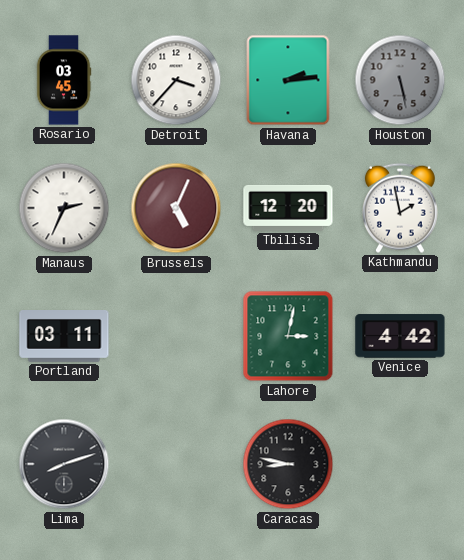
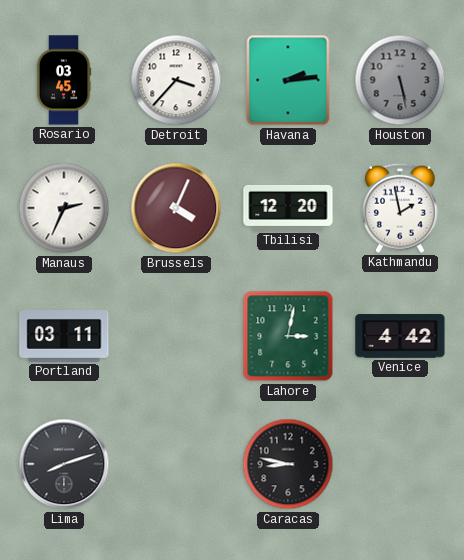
Brussels: 5:04 -> 4:04 (176, 208)
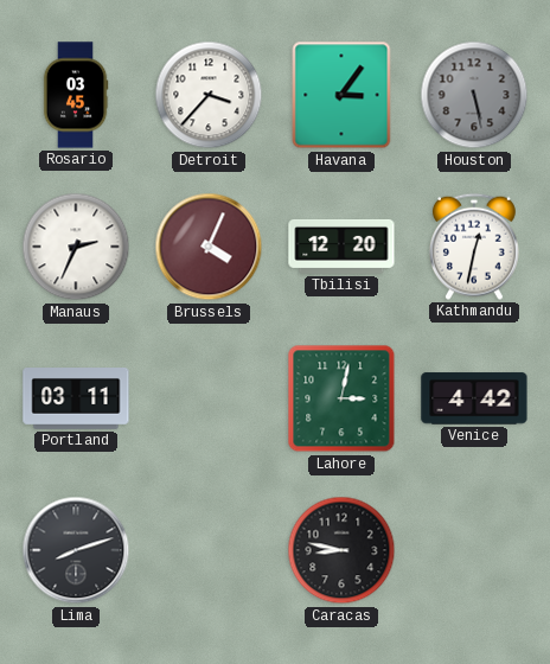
Havana: 2:14 -> 3:06 (341, 95)
Kathmandu: 1:58 -> 12:32 (474, 247)
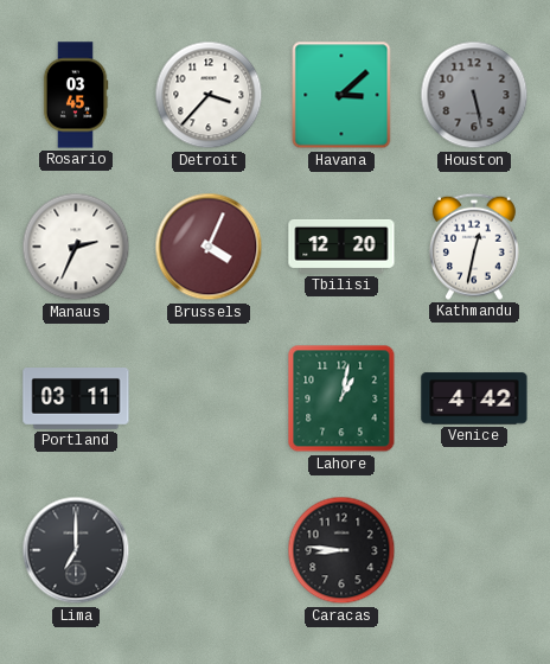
Havana: 3:06 -> 3:08 (341, 95)
Lahore: 3:02 -> 1:02 (341, 398)
Lima: 8:12 -> 7:00 (76, 550)
Caracas: 8:47 -> 8:46 (341, 550)
